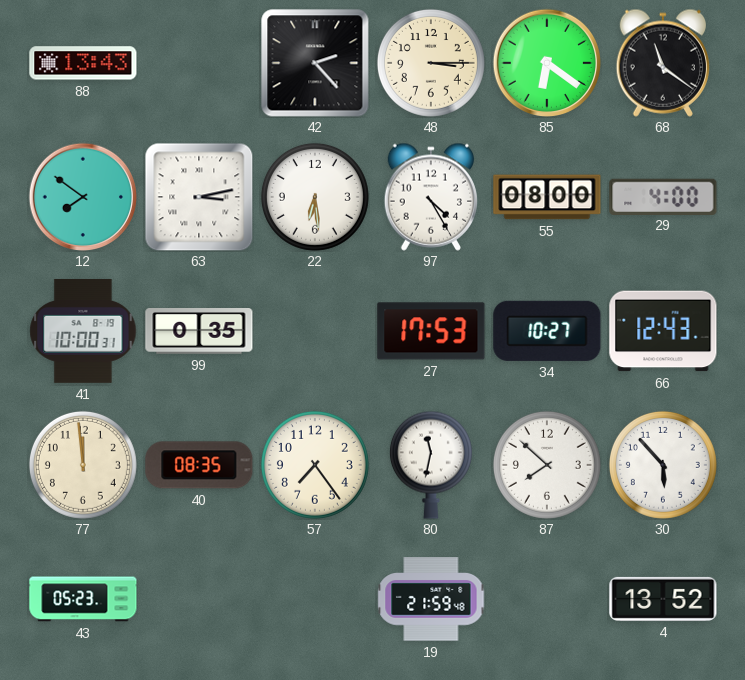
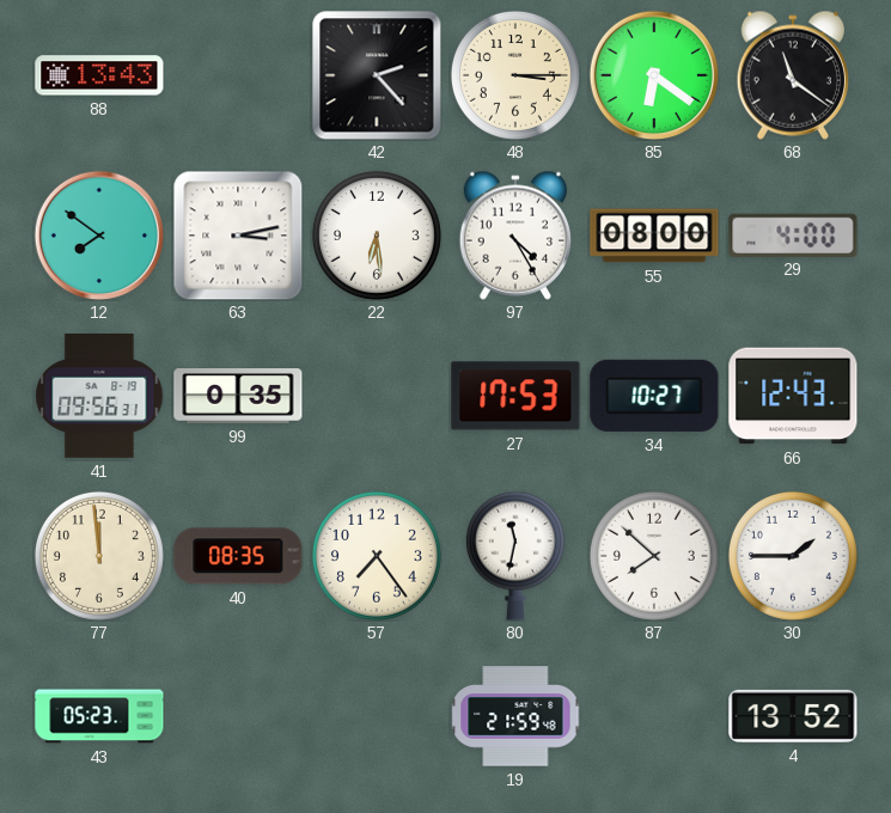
41: 10:00 -> 09:56 (99, 396)
30: 5:53 -> 1:45 (793, 556)
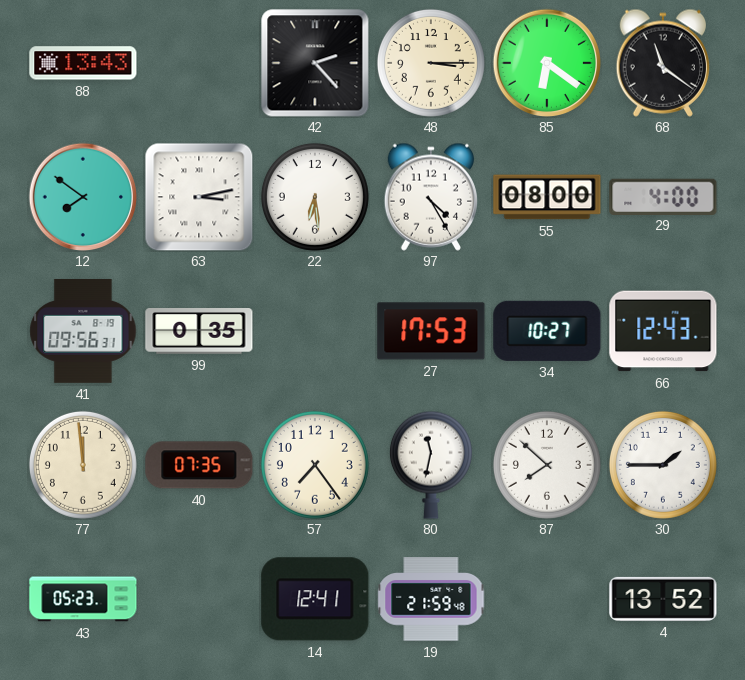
40: 08:35 -> 07:35 (199, 465)
14: none -> 12:41 (315, 599)
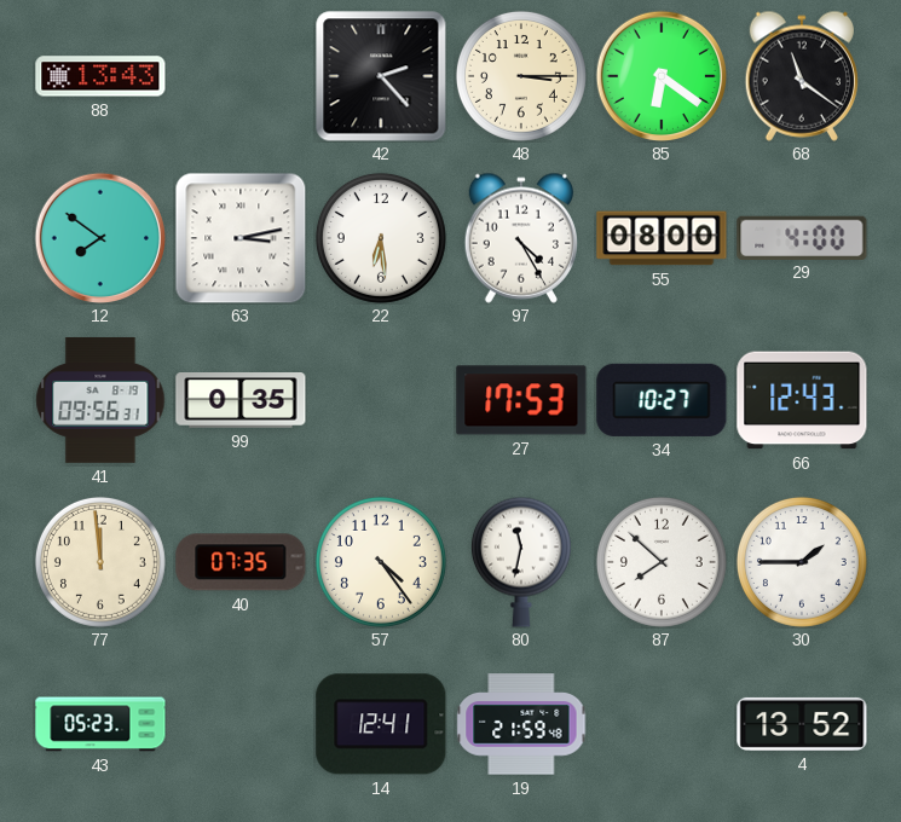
57: 7:24 -> 4:24 (381, 562)
